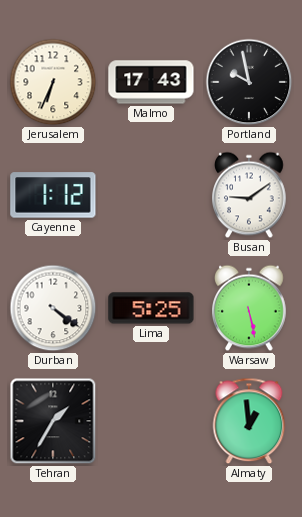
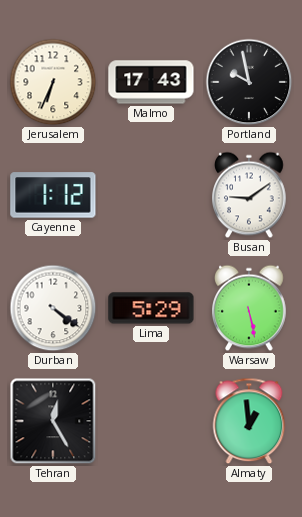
Lima: 5:25 -> 5:29 (151, 308)
Tehran: 1:35 -> 12:25 (53, 421)
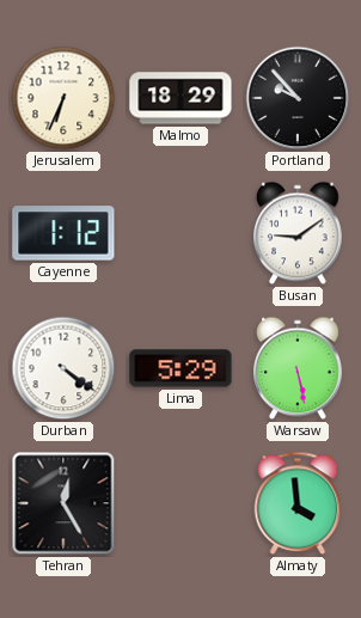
Malmo: 17:43 -> 18:29 (180, 98)
Portland: 9:58 -> 9:53 (298, 98)
Almaty: 12:59 -> 3:59 (298, 503)
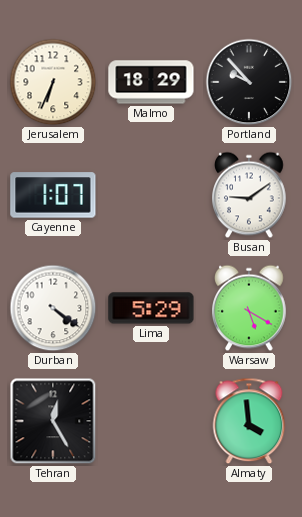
Cayenne: 1:12 -> 1:07 (53, 195)
Warsaw: 5:28 -> 5:20 (250, 308)
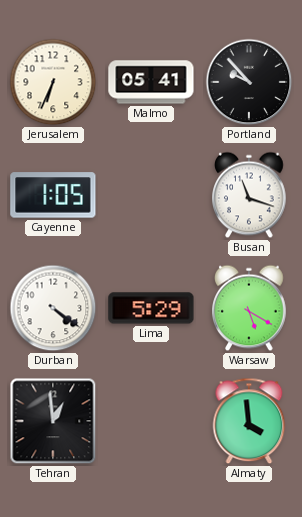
Malmo: 18:29 -> 05:41 (151, 82)
Cayenne: 1:07 -> 1:05 (53, 195)
Busan: 9:09 -> 11:18 (250, 195)
Tehran: 12:25 -> 12:59 (53, 421)
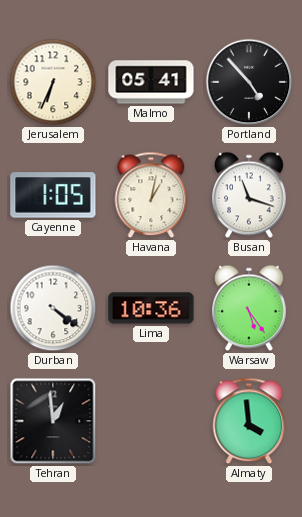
Portland: 9:53 -> 4:53 (249, 82)
Havana: none -> 1:02 (151, 195)
Lima: 5:29 -> 10:36 (151, 308)
Warsaw: 5:20 -> 5:24 (250, 308)
